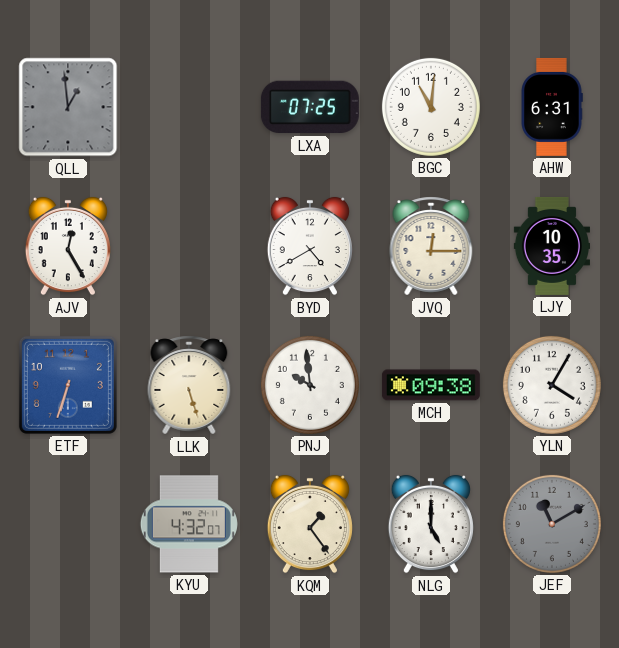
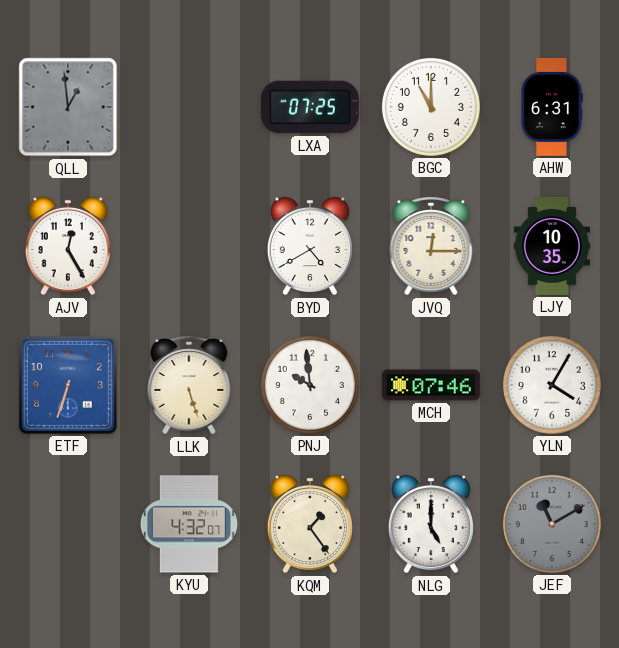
BGC: 11:01 -> 11:00 (431, 107)
MCH: 09:38 -> 07:46 (431, 385)
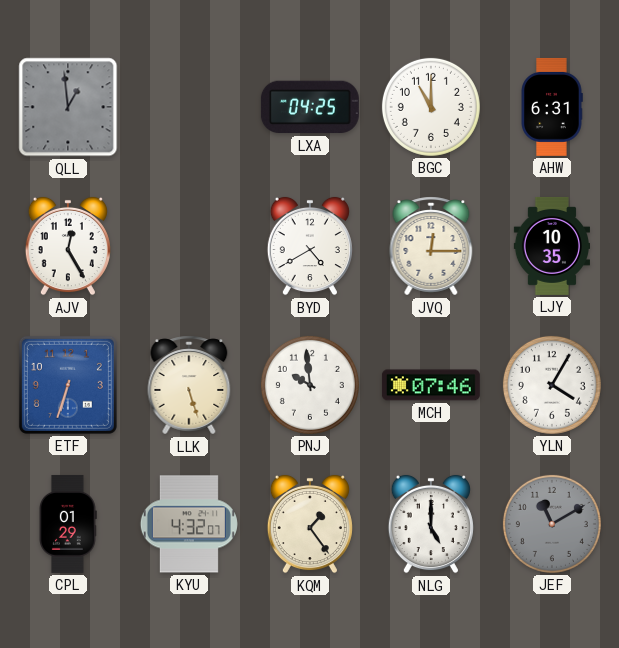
LXA: 07:25 -> 04:25 (310, 107)
CPL: none -> 01:29 (68, 524)
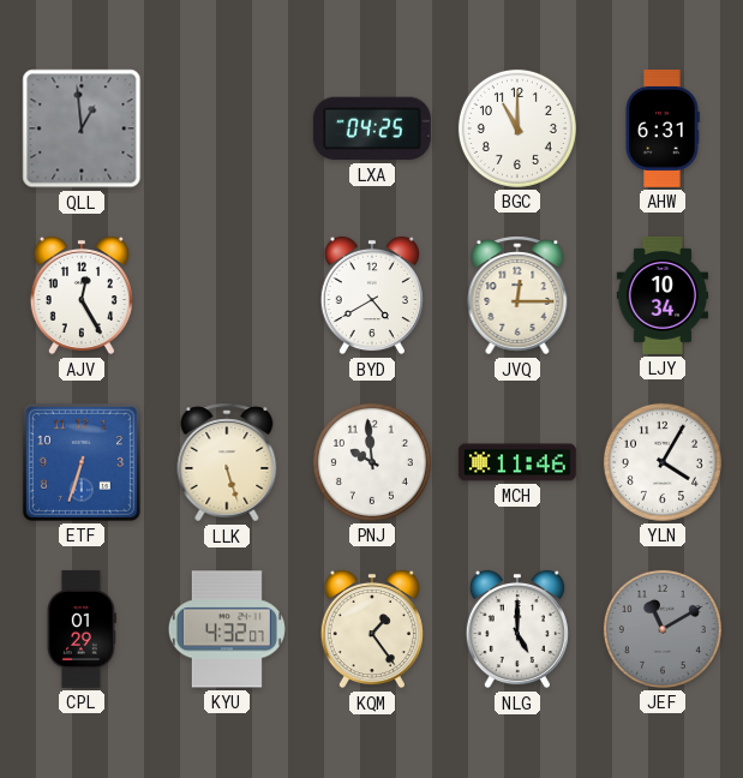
LJY: 10:35 -> 10:34 (661, 295)
MCH: 07:46 -> 11:46 (517, 462)
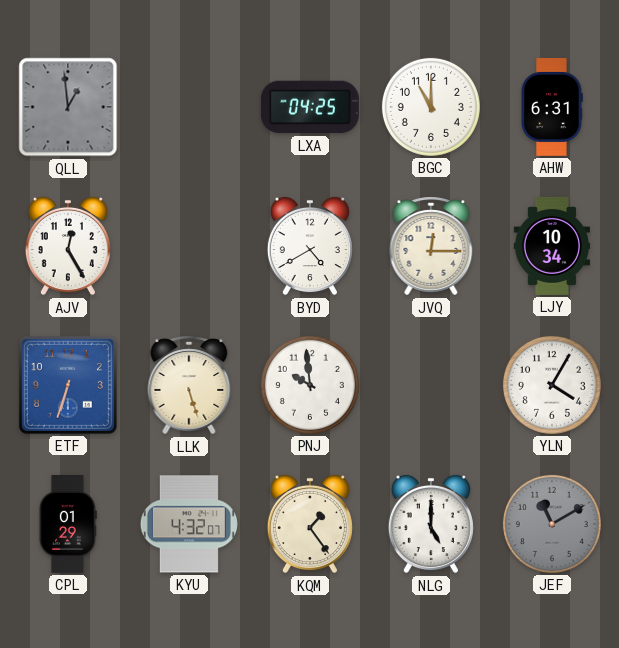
MCH: 11:46 -> none (517, 462)
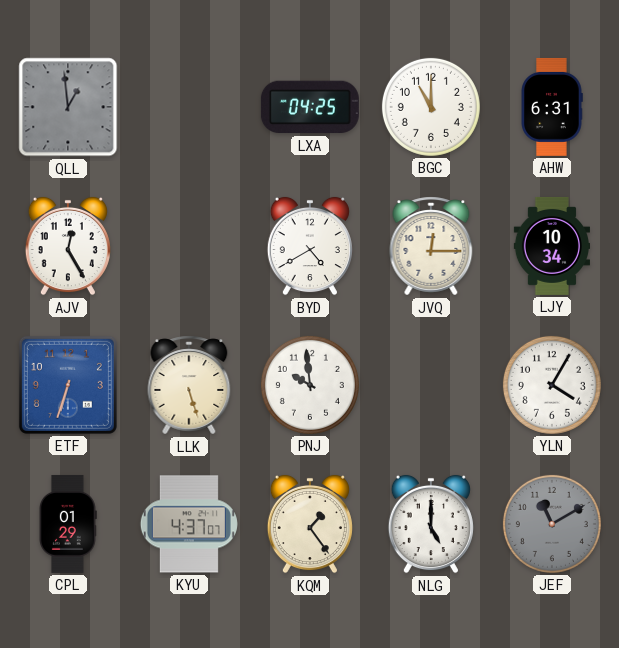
KYU: 4:32 -> 4:37 (189, 524)
